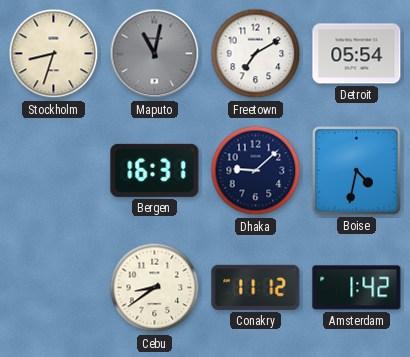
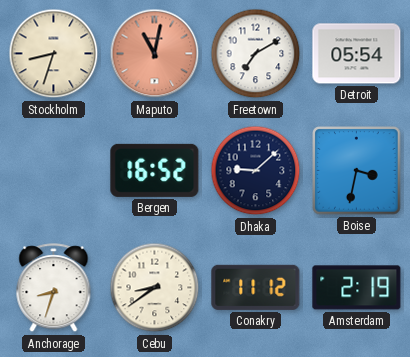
Maputo dial: grey -> salmon (155, 54)
Bergen: 16:31 -> 16:52 (155, 170)
Boise: 4:32 -> 3:32 (357, 171)
Anchorage: none -> 8:33 (54, 288)
Amsterdam: 1:42 -> 2:19 (357, 288)
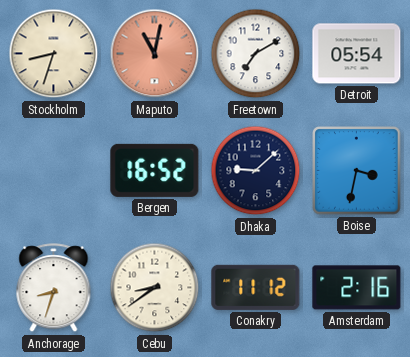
Amsterdam: 2:19 -> 2:16 (357, 288)
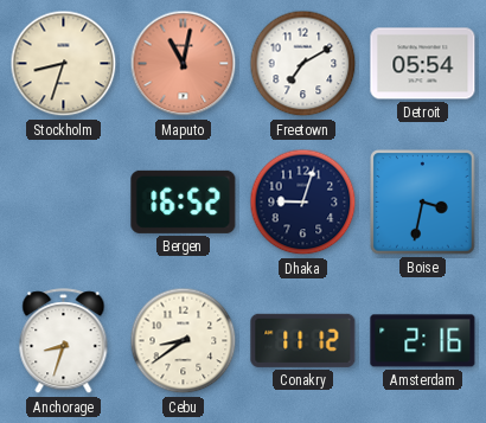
Dhaka: 9:08 -> 9:03 (303, 203)
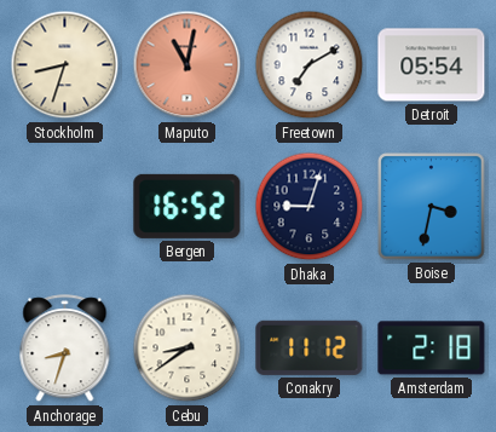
Amsterdam: 2:16 -> 2:18 (432, 349)
